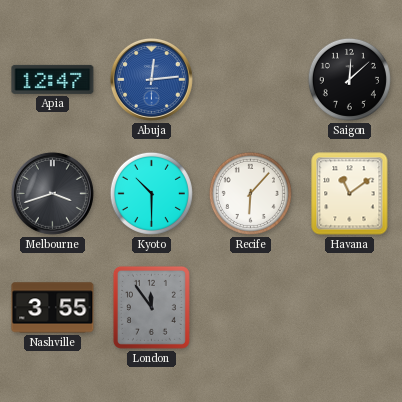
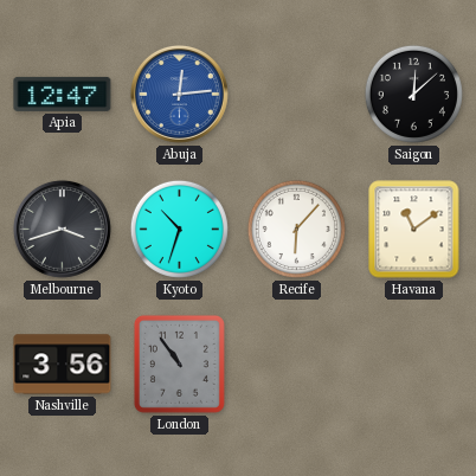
Kyoto: 10:30 -> 10:33 (179, 229)
Nashville: 3:55 -> 3:56 (63, 365)
London: 11:54 -> 10:54 (179, 364)
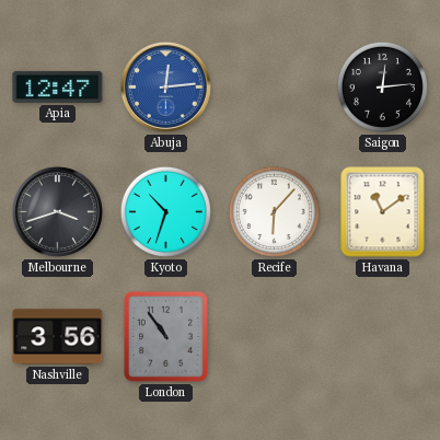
Saigon: 12:08 -> 12:14 (382, 86)
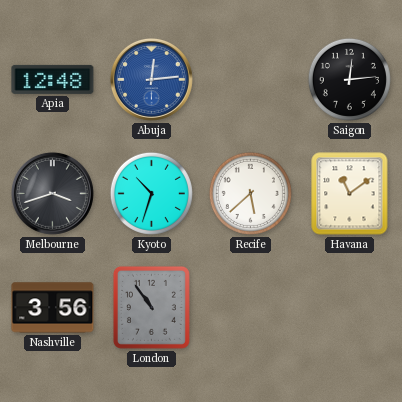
Apia: 12:47 -> 12:48 (53, 79)
Recife: 6:07 -> 5:38 (250, 193)
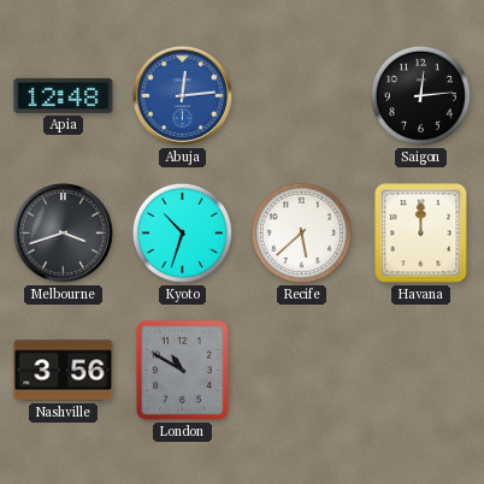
Havana: 11:09 -> 12:00 (421, 234)
London: 10:54 -> 10:50 (182, 370)
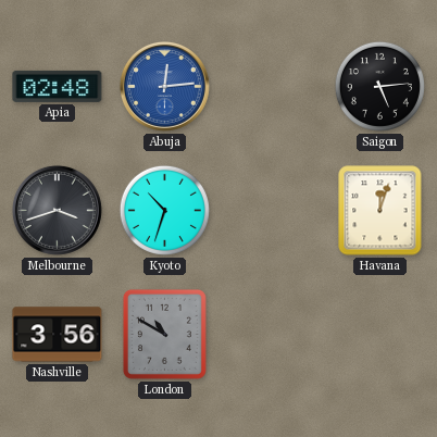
Apia: 12:48 -> 02:48 (58, 86)
Saigon: 12:14 -> 5:14 (379, 86)
Recife: 5:38 -> none (301, 232)
Havana: 12:00 -> 12:03 (380, 211)
